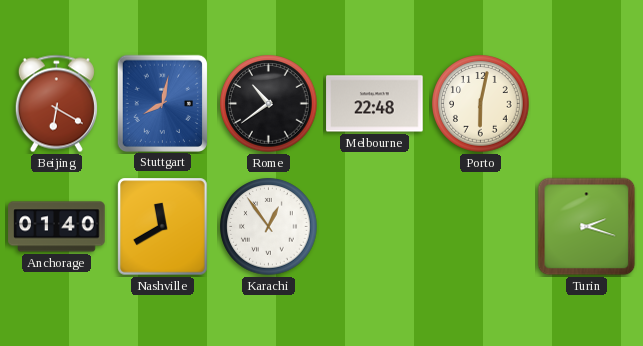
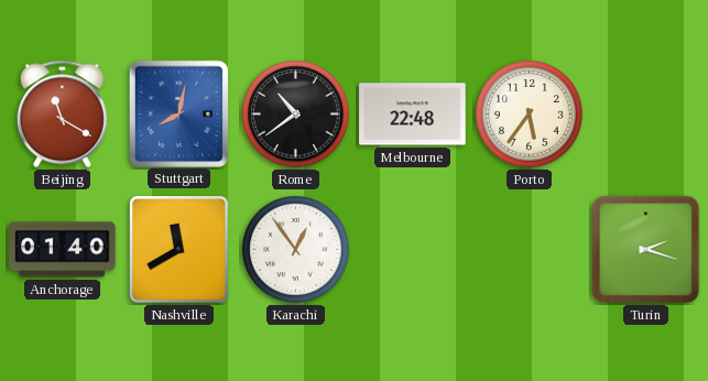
Beijing: 6:20 -> 11:20 (62, 115)
Porto: 6:02 -> 5:36 (530, 115)
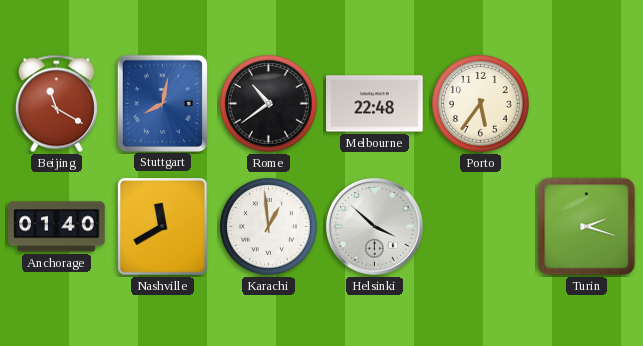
Karachi: 12:54 -> 12:59 (269, 227)
Helsinki: none -> 3:52 (374, 226)
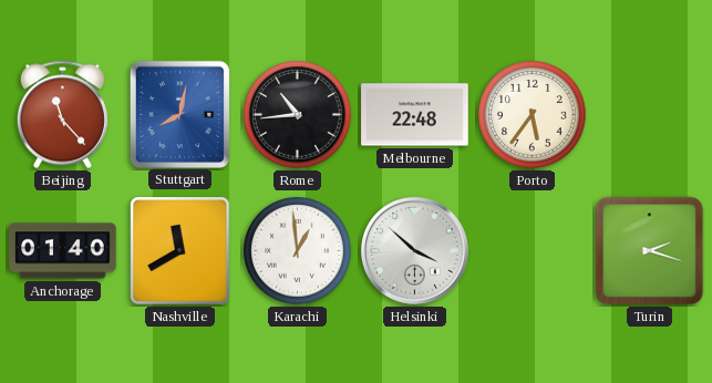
Beijing: 11:20 -> 11:23 (62, 115)
Rome: 10:39 -> 10:44 (298, 115)
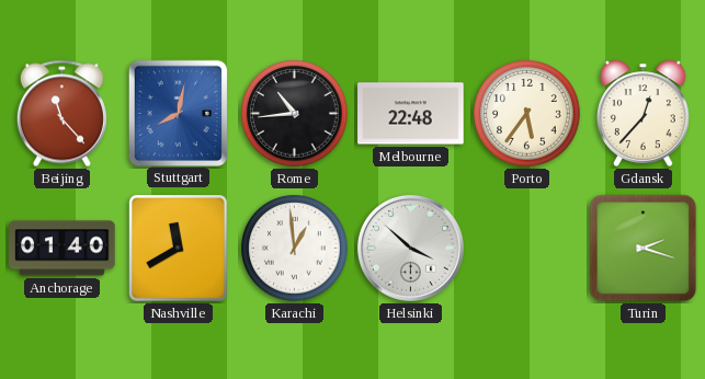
Gdansk: none -> 12:37 (644, 113)
